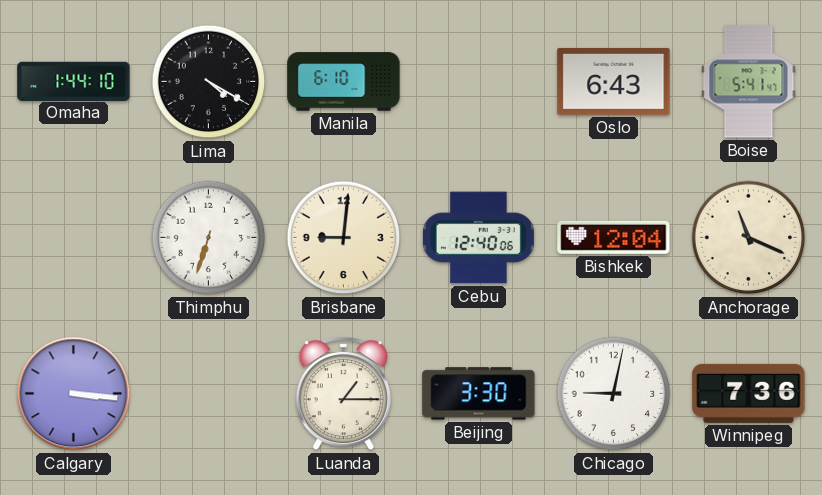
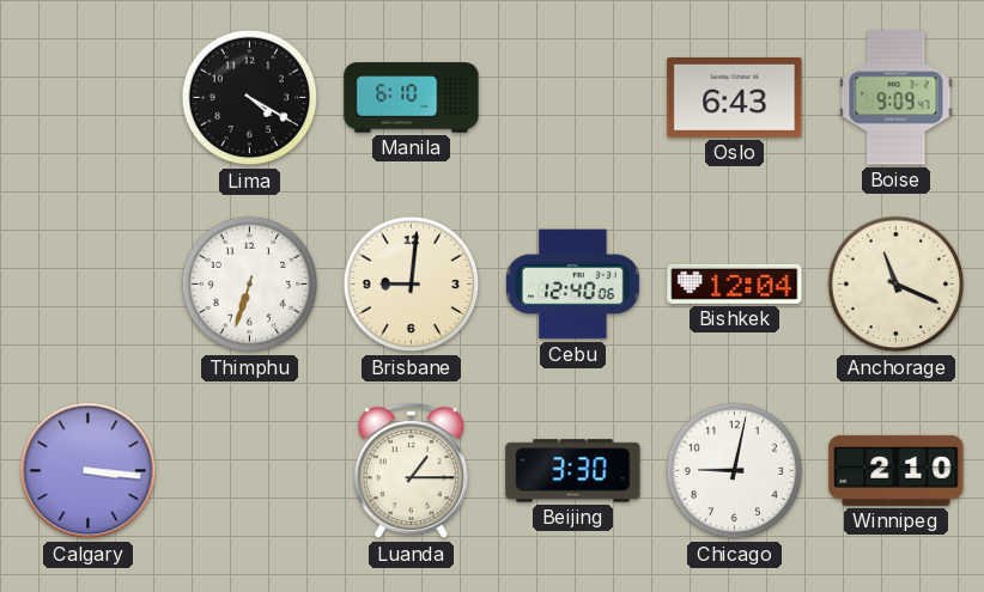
Omaha: 1:44 -> none (74, 81)
Boise: 5:41 -> 9:09 (897, 98)
Winnipeg: 7:36 -> 2:10 (897, 470)
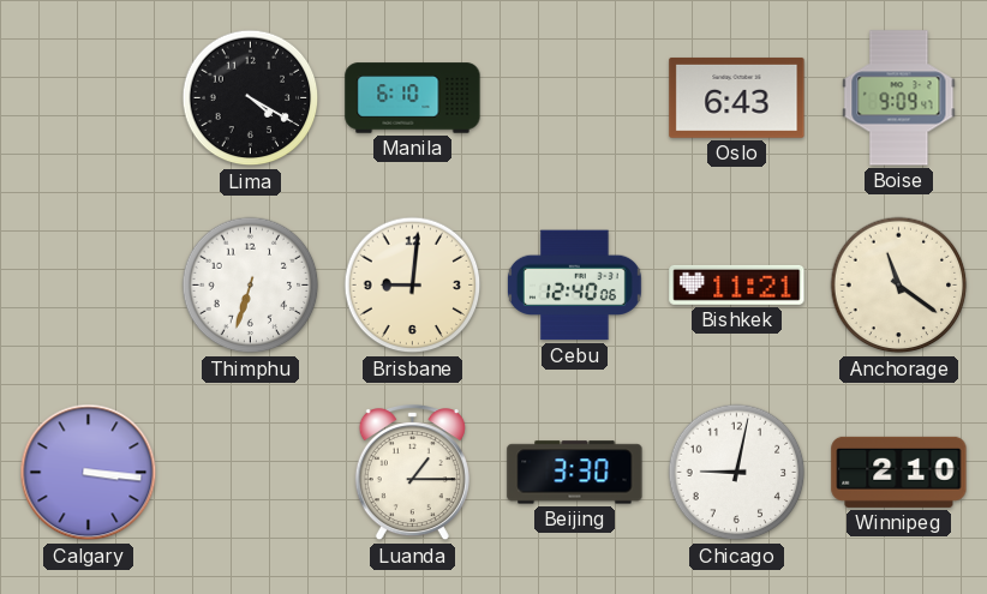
Bishkek: 12:04 -> 11:21 (737, 284)
Anchorage: 11:19 -> 11:21 (899, 286)
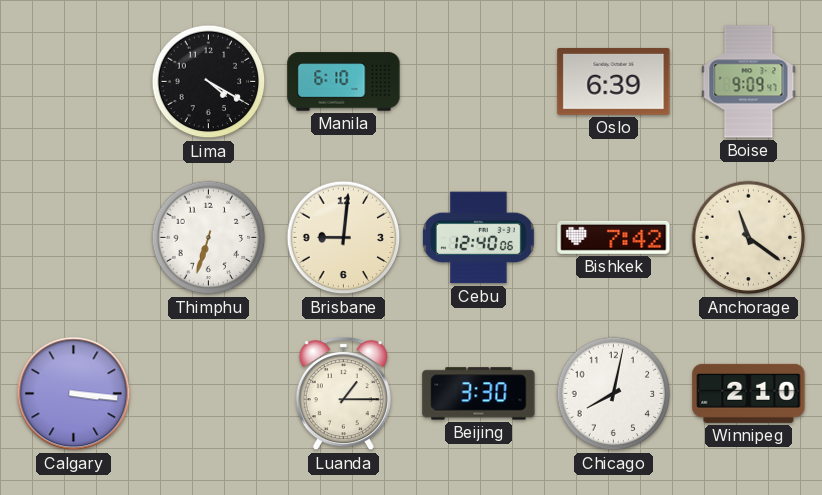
Oslo: 6:43 -> 6:39 (614, 81)
Bishkek: 11:21 -> 7:42 (614, 237)
Chicago: 9:02 -> 8:02 (614, 394)
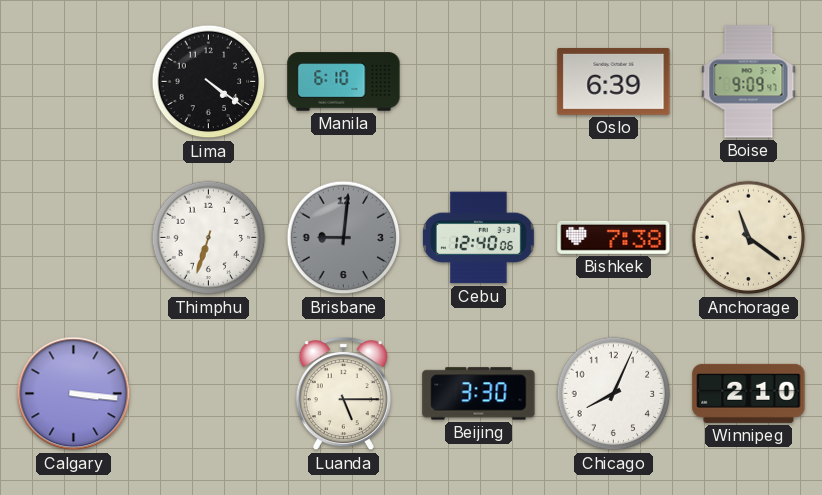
Lima: 4:20 -> 4:21 (209, 82)
Brisbane dial: cream -> grey (344, 238)
Bishkek: 7:42 -> 7:38 (614, 237)
Luanda: 1:15 -> 5:15 (343, 395)
Chicago: 8:02 -> 8:04 (614, 394)
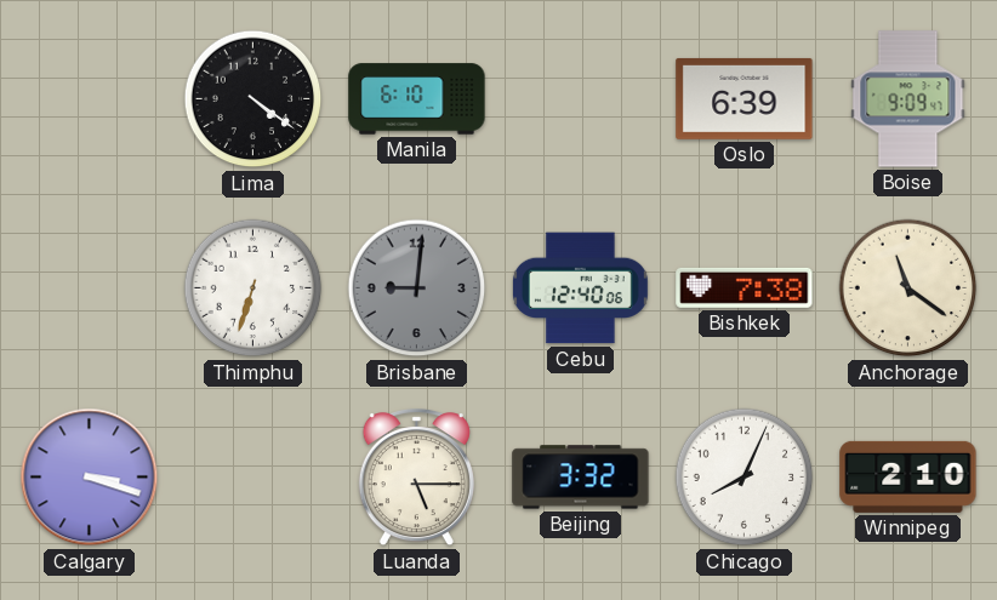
Calgary: 3:16 -> 3:18 (90, 478)
Beijing: 3:30 -> 3:32 (581, 478)
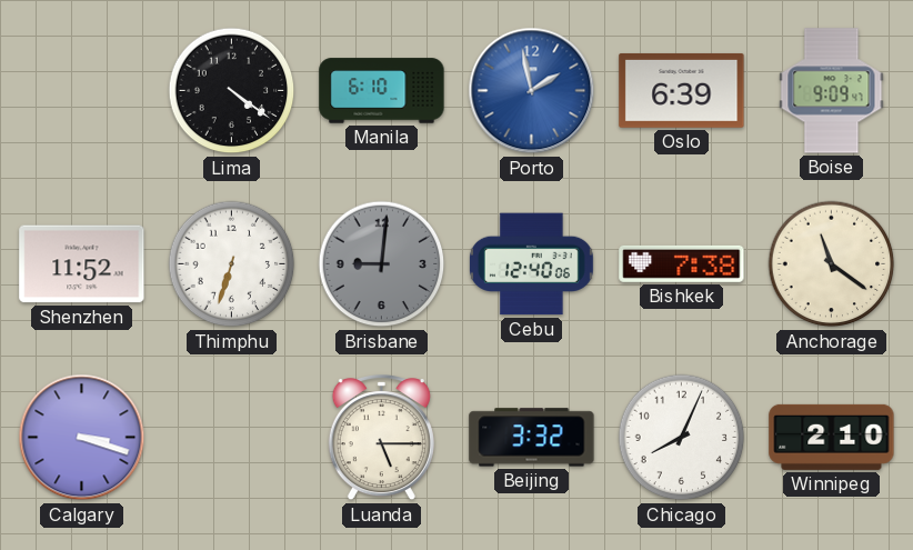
Porto: none -> 1:58 (532, 91)
Shenzhen: none -> 11:52 (82, 264)
